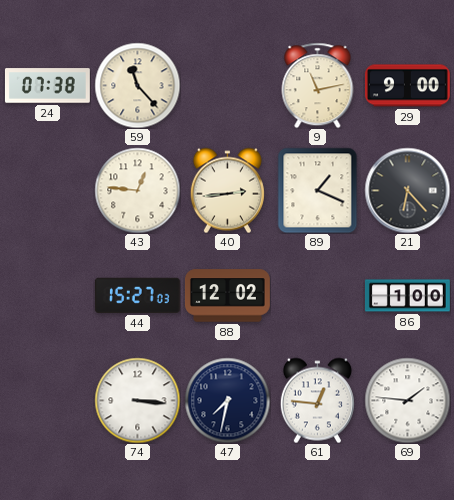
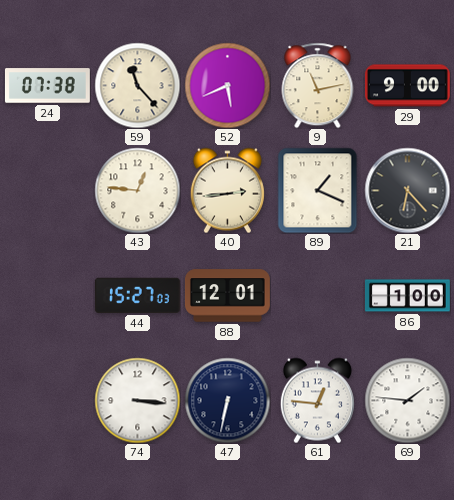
52: none -> 5:41 (227, 85)
88: 12:02 -> 12:01 (227, 296)
47: 7:32 -> 6:32 (227, 400)
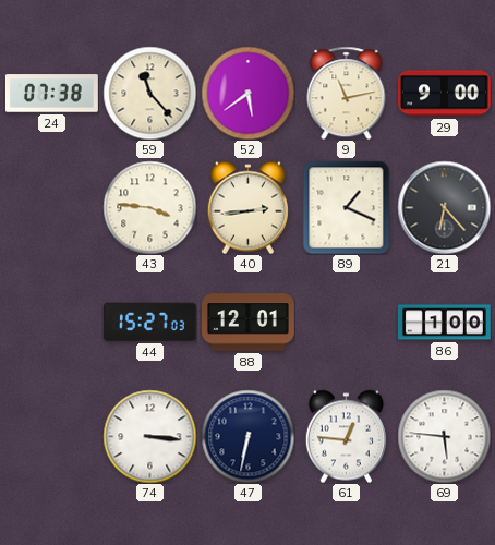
52: 5:41 -> 5:39 (247, 93)
43: 12:46 -> 3:46 (149, 207)
69: 1:46 -> 5:46 (444, 436)
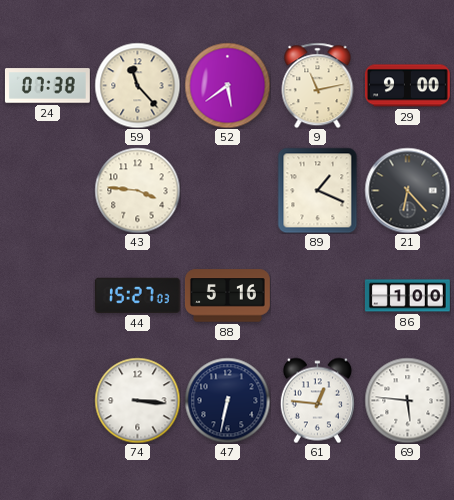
40: 2:44 -> none (247, 207)
88: 12:01 -> 5:16 (227, 296)
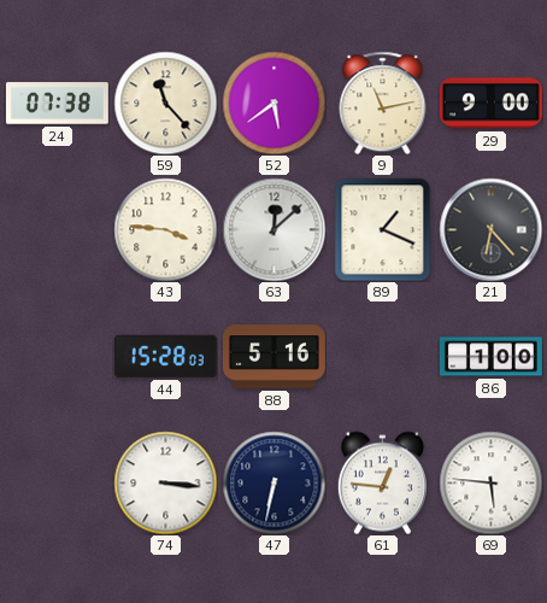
63: none -> 12:08 (273, 229)
44: 15:27 -> 15:28 (165, 356)
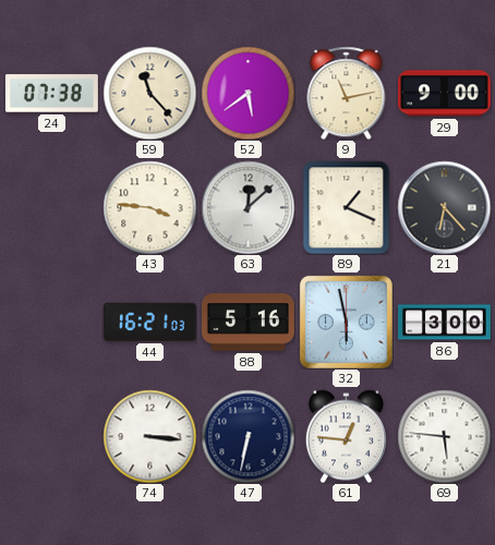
44: 15:28 -> 16:21 (149, 322)
32: none -> 5:58 (346, 322)
86: 1:00 -> 3:00 (444, 323)
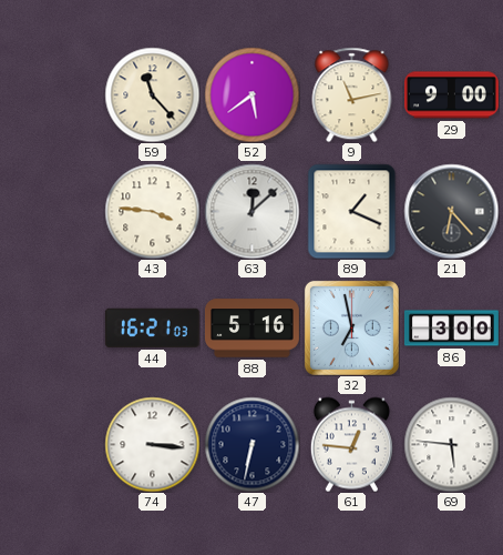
24: 07:38 -> none (51, 94)
32: 5:58 -> 6:58 (351, 327)
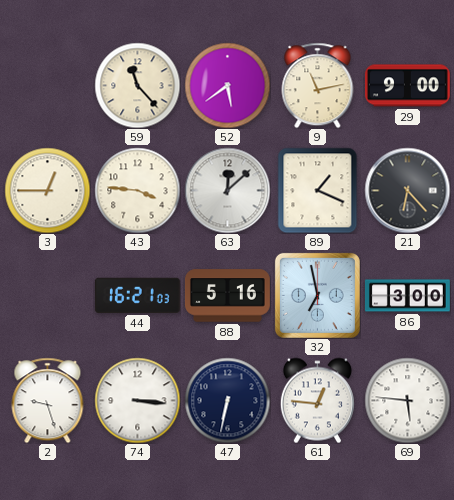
3: none -> 12:45 (47, 190)
2: none -> 9:27 (48, 400)
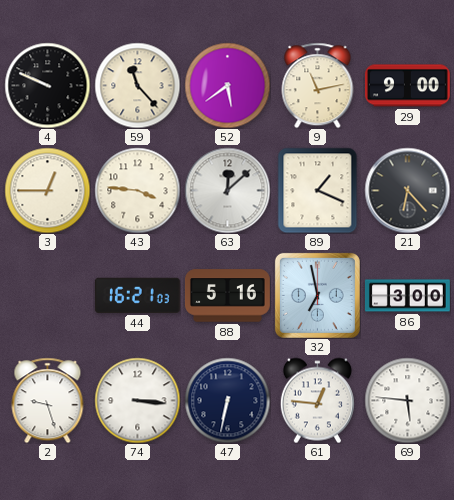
4: none -> 9:49 (47, 85)
